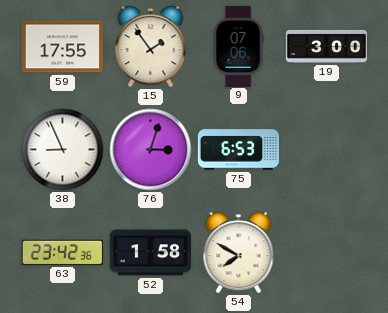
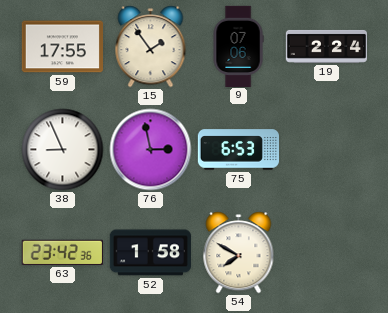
19: 3:00 -> 2:24 (326, 46)
76: 3:03 -> 2:58 (151, 150)
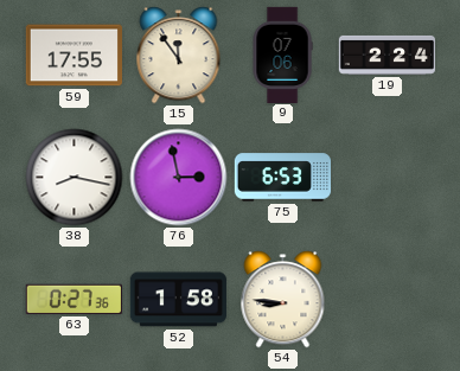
15: 1:54 -> 11:54 (179, 56)
38: 8:56 -> 8:17 (75, 178)
63: 23:42 -> 0:27 (74, 299)
54: 7:50 -> 8:46 (283, 300)
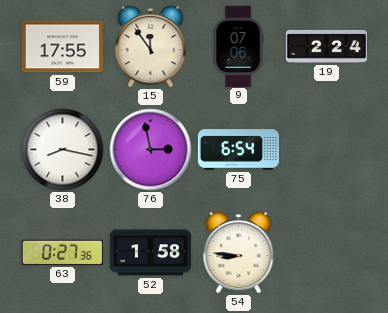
75: 6:53 -> 6:54 (238, 150)
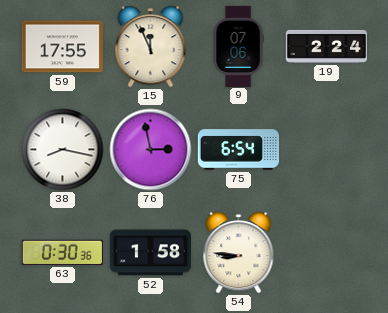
15: 11:54 -> 11:56 (151, 47)
63: 0:27 -> 0:30 (62, 252)
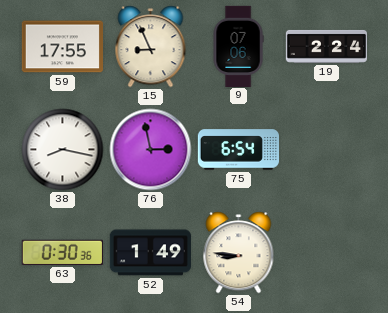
15: 11:56 -> 8:56 (151, 47)
52: 1:58 -> 1:49 (150, 253)
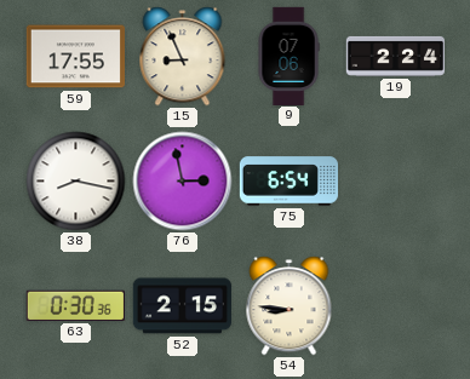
52: 1:49 -> 2:15 (182, 306)
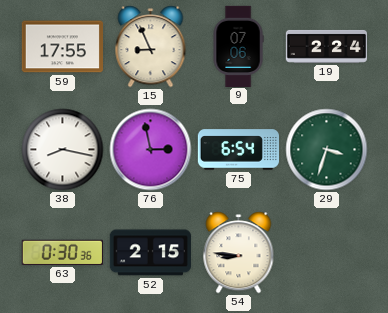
29: none -> 3:33 (327, 150)
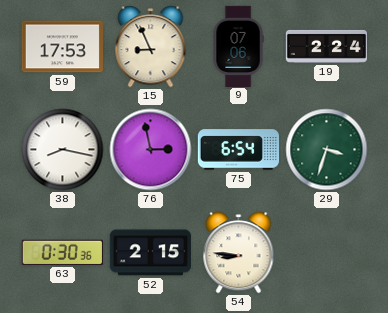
59: 17:55 -> 17:53 (62, 47)
